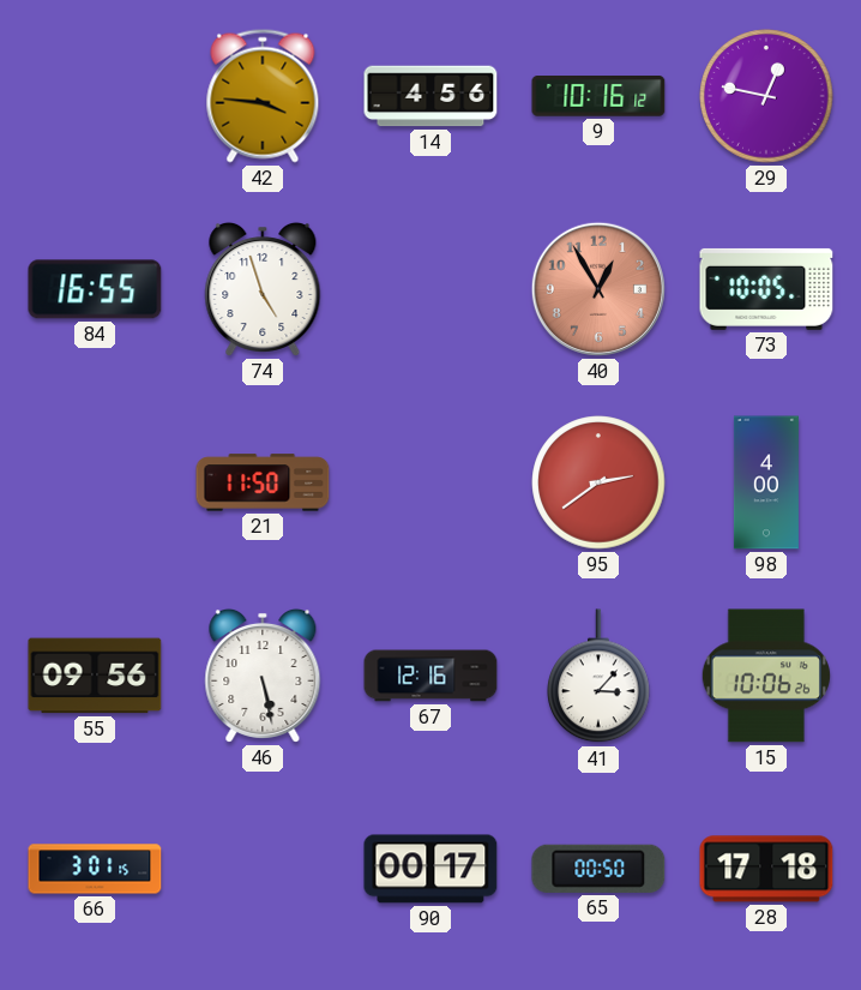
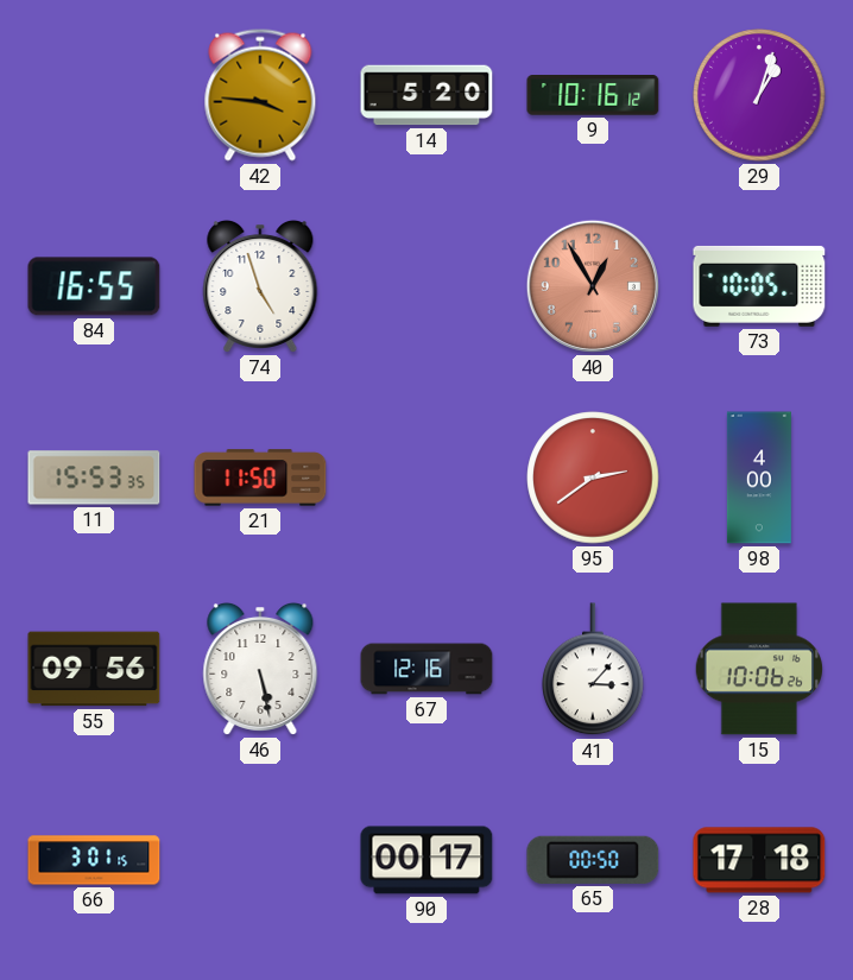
14: 4:56 -> 5:20 (426, 95)
29: 12:47 -> 1:03 (759, 95)
11: none -> 15:53 (94, 478)
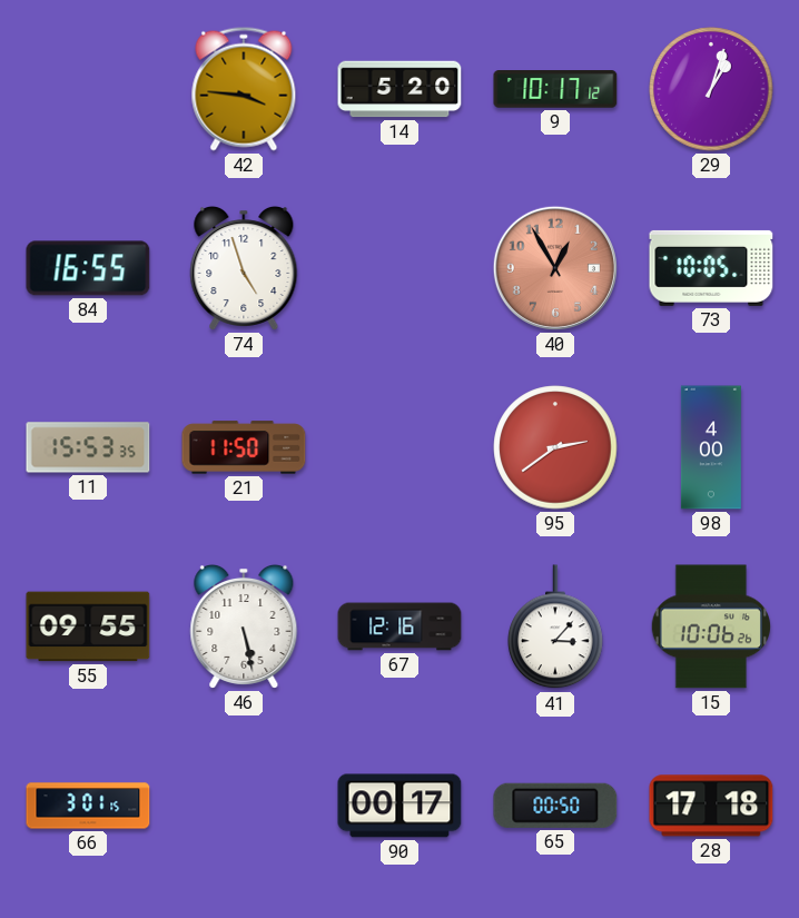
9: 10:16 -> 10:17 (555, 90)
55: 09:56 -> 09:55 (88, 626)
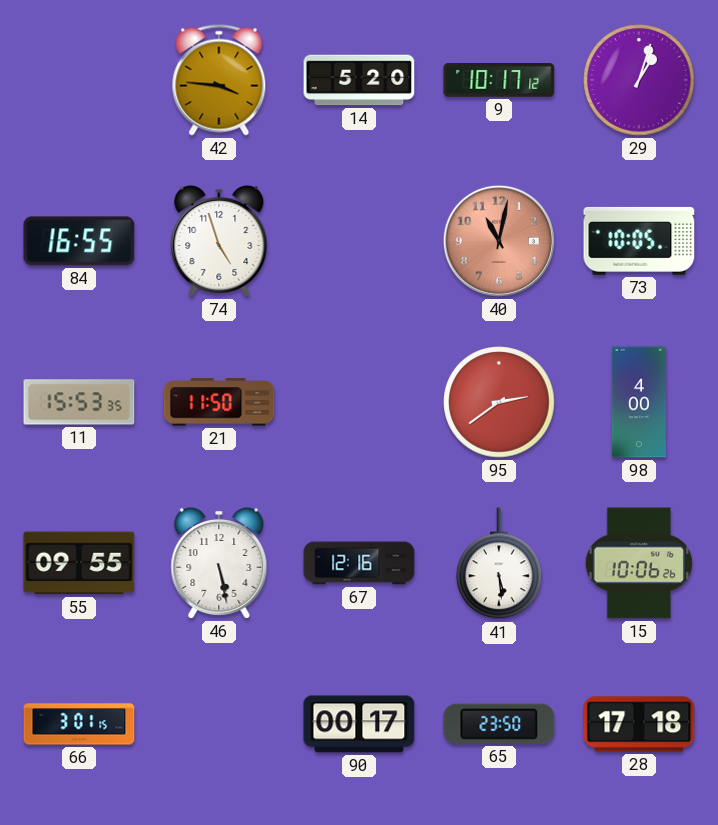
40: 12:55 -> 11:02 (499, 241)
41: 3:07 -> 5:29 (499, 564)
65: 00:50 -> 23:50 (499, 724)
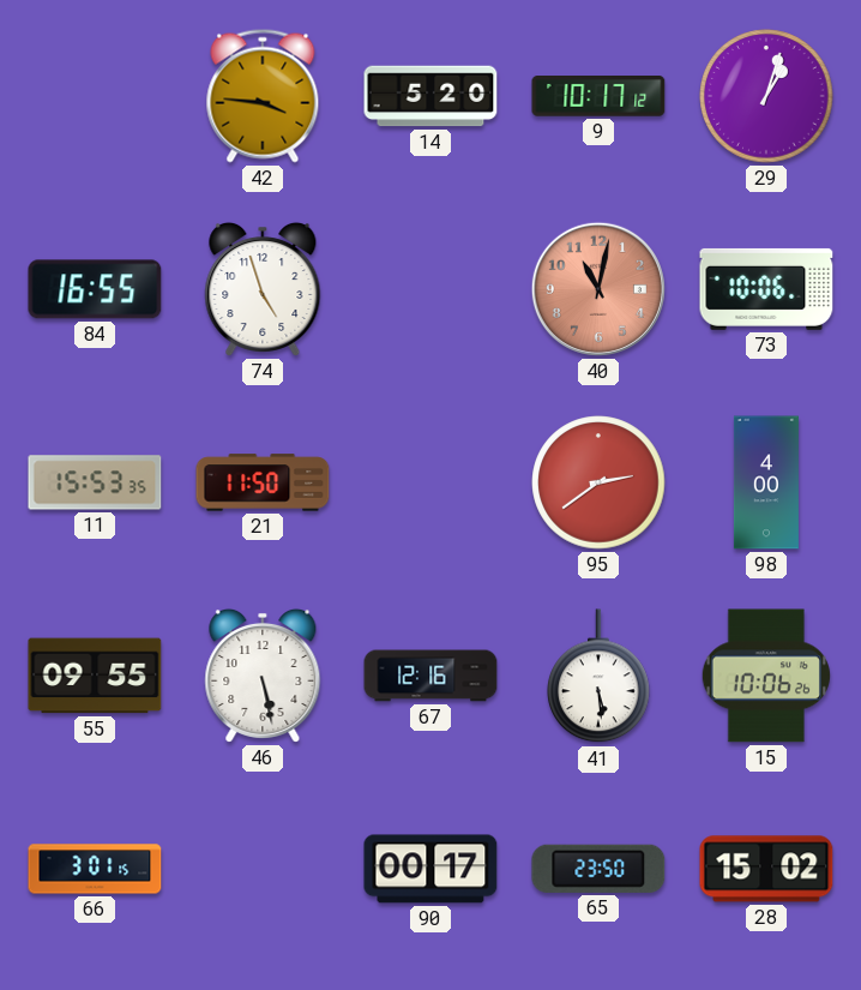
73: 10:05 -> 10:06 (766, 289)
28: 17:18 -> 15:02 (766, 869)
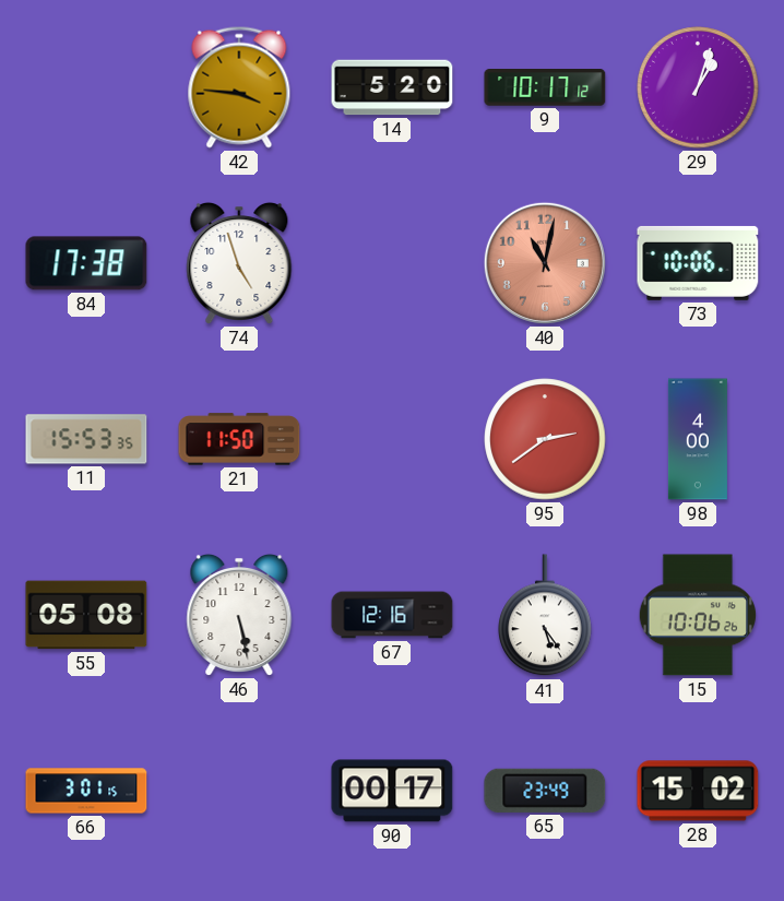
84: 16:55 -> 17:38 (86, 263)
55: 09:55 -> 05:08 (86, 615)
41: 5:29 -> 5:24 (545, 616)
65: 23:50 -> 23:49 (545, 791)
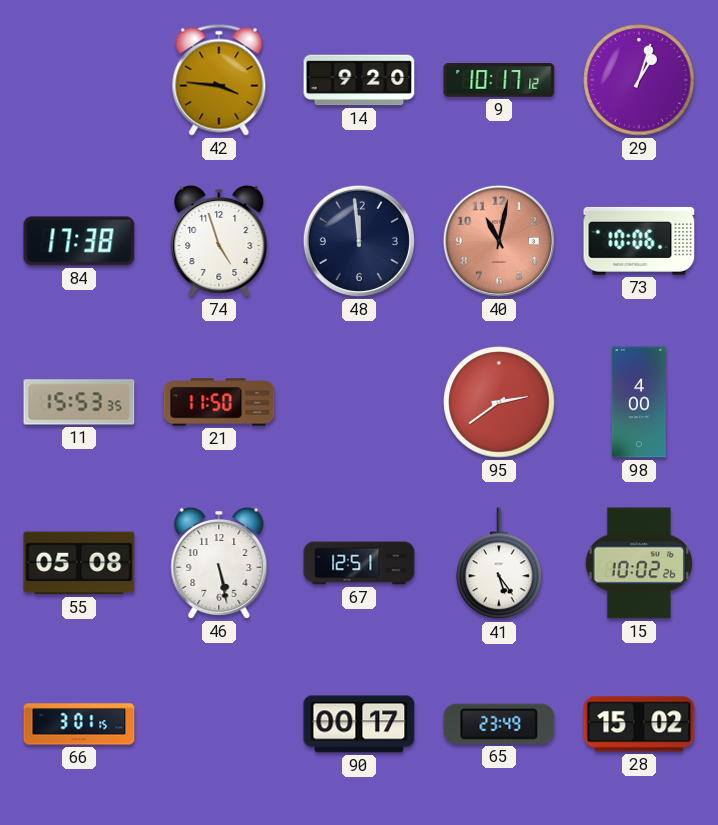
14: 5:20 -> 9:20 (359, 80)
48: none -> 11:59 (359, 241)
67: 12:16 -> 12:51 (359, 563)
15: 10:06 -> 10:02 (638, 563)
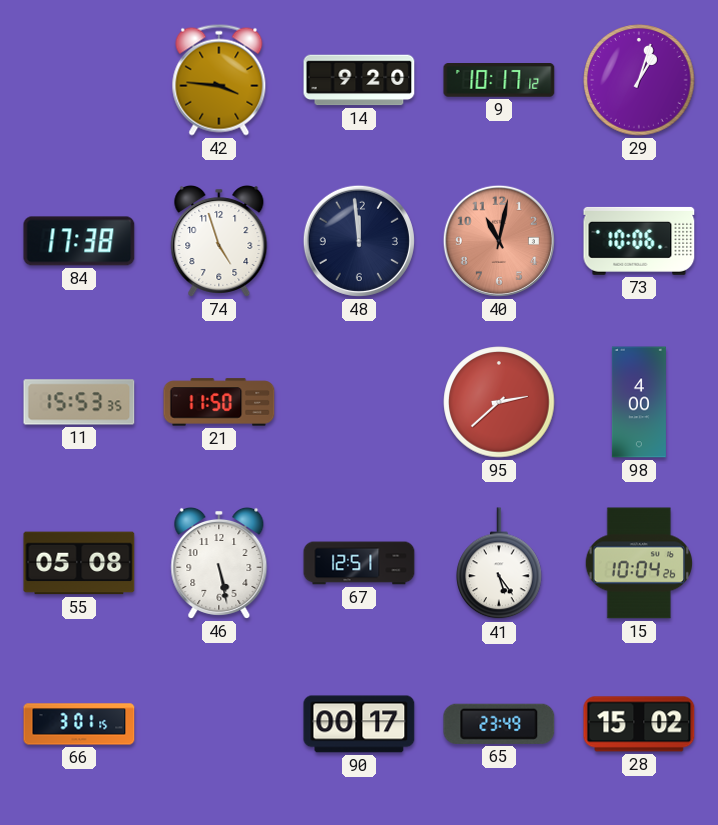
95: 2:39 -> 2:38 (499, 402)
15: 10:02 -> 10:04 (638, 563)
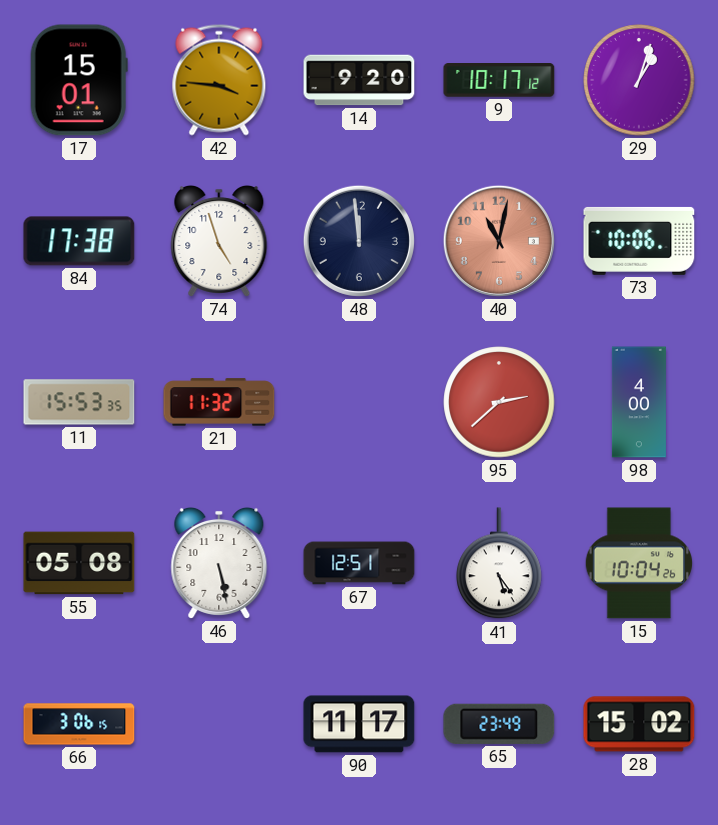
17: none -> 15:01 (79, 80)
21: 11:50 -> 11:32 (219, 402)
66: 3:01 -> 3:06 (79, 724)
90: 00:17 -> 11:17 (359, 724)
